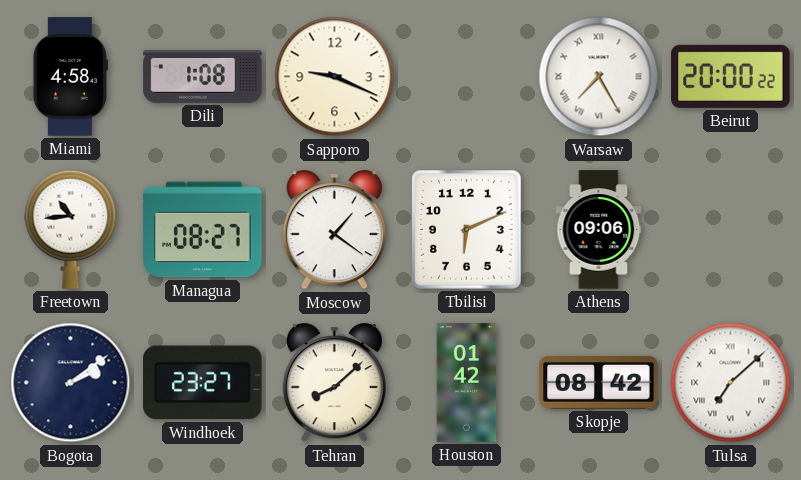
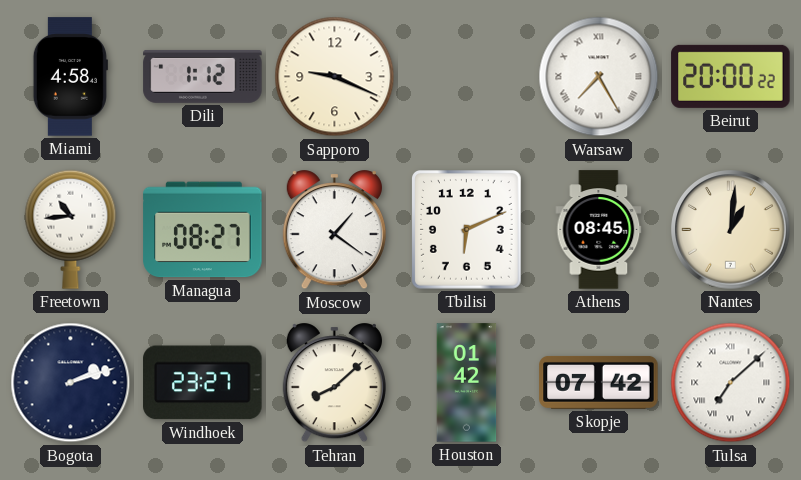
Dili: 1:08 -> 1:12 (203, 76)
Athens: 09:06 -> 08:45 (599, 230)
Nantes: none -> 1:01 (731, 230)
Bogota: 2:09 -> 2:12 (71, 383)
Skopje: 08:42 -> 07:42 (599, 382)
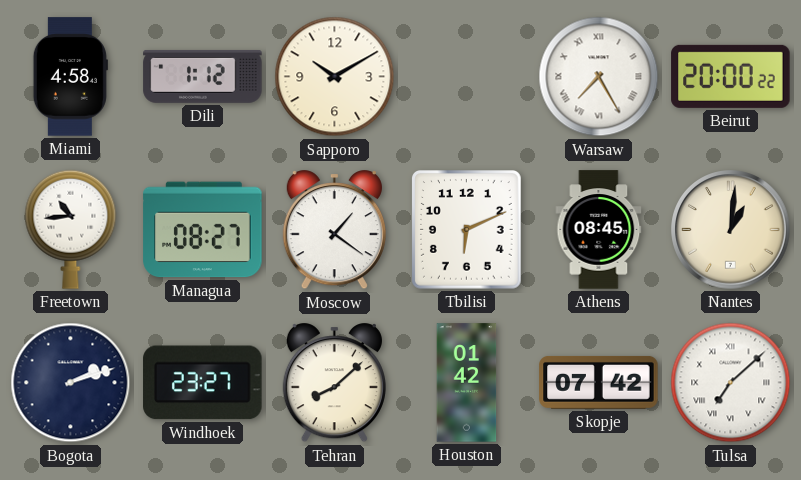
Sapporo: 9:19 -> 10:10 (335, 77)
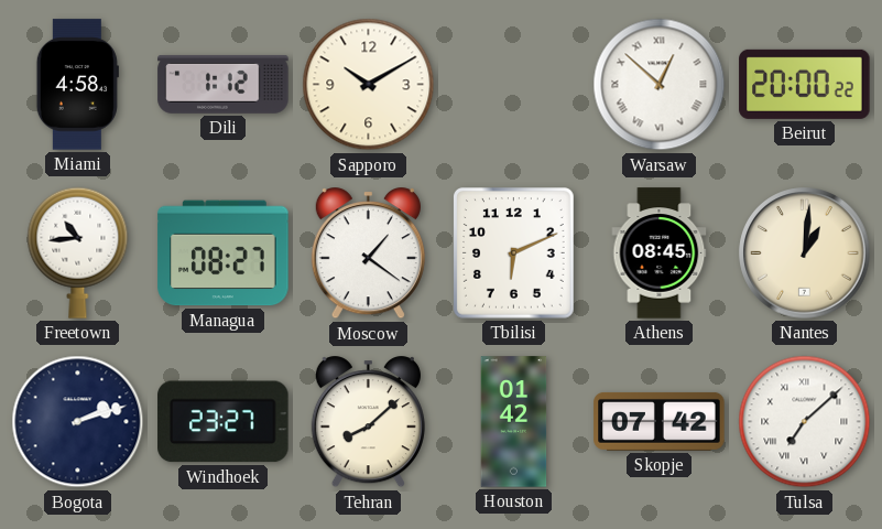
Warsaw: 7:25 -> 12:52 (660, 85)
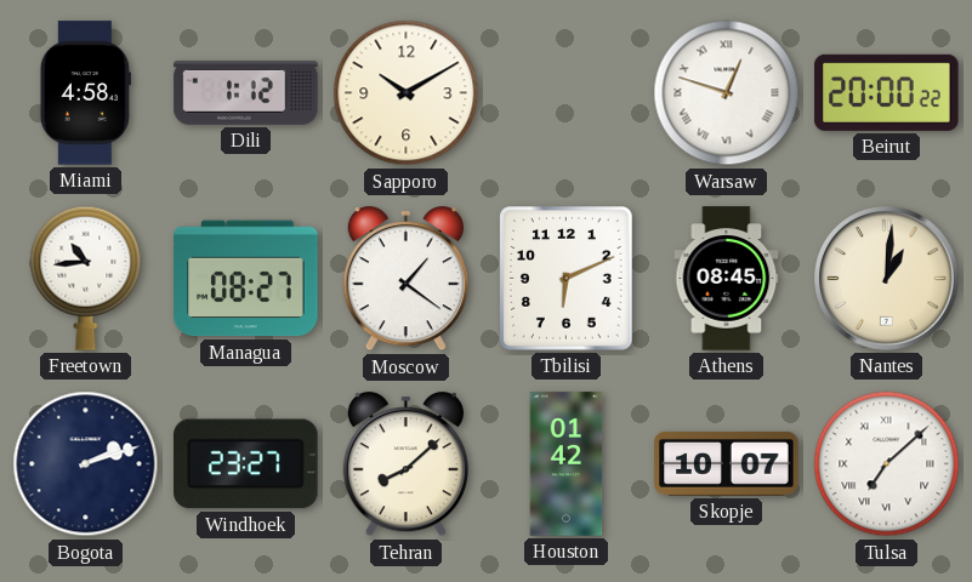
Warsaw: 12:52 -> 12:48 (727, 93)
Skopje: 07:42 -> 10:07 (727, 463)
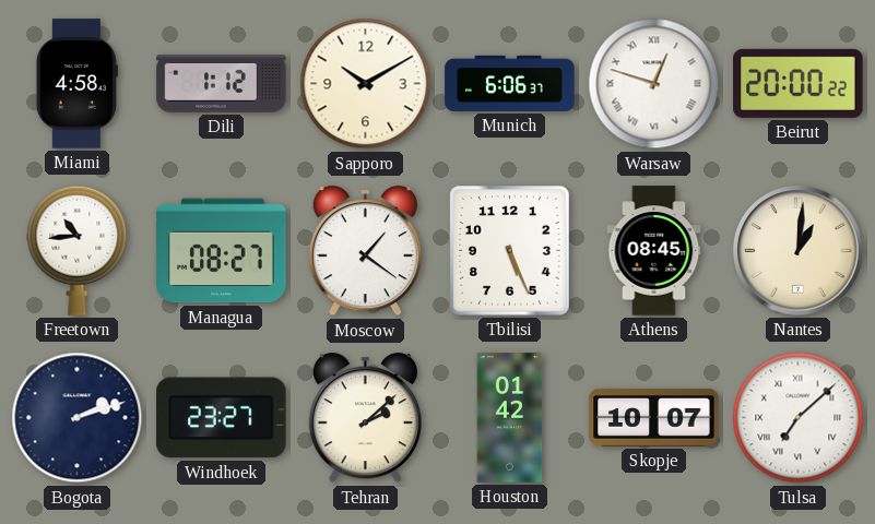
Munich: none -> 6:06 (510, 83)
Tbilisi: 6:11 -> 5:26 (510, 251)
Tehran: 8:08 -> 2:08 (365, 418)
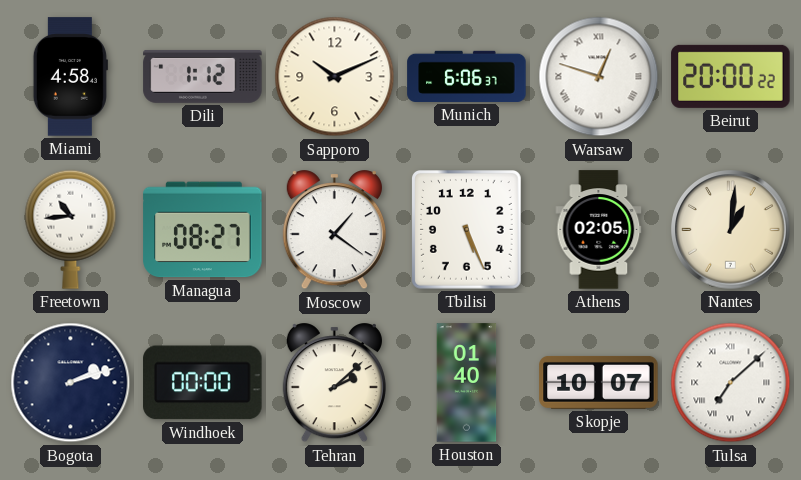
Sapporo: 10:10 -> 10:11 (335, 77)
Athens: 08:45 -> 02:05 (599, 230)
Windhoek: 23:27 -> 00:00 (203, 383)
Houston: 01:42 -> 01:40 (467, 383)
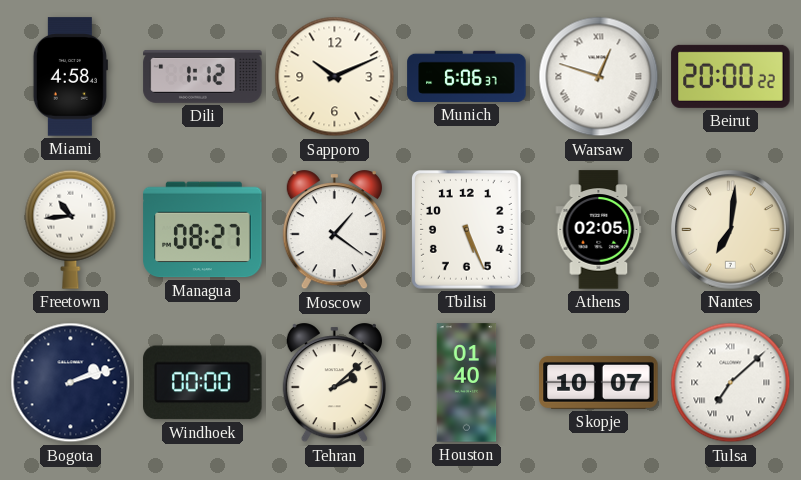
Nantes: 1:01 -> 7:01 (731, 230)
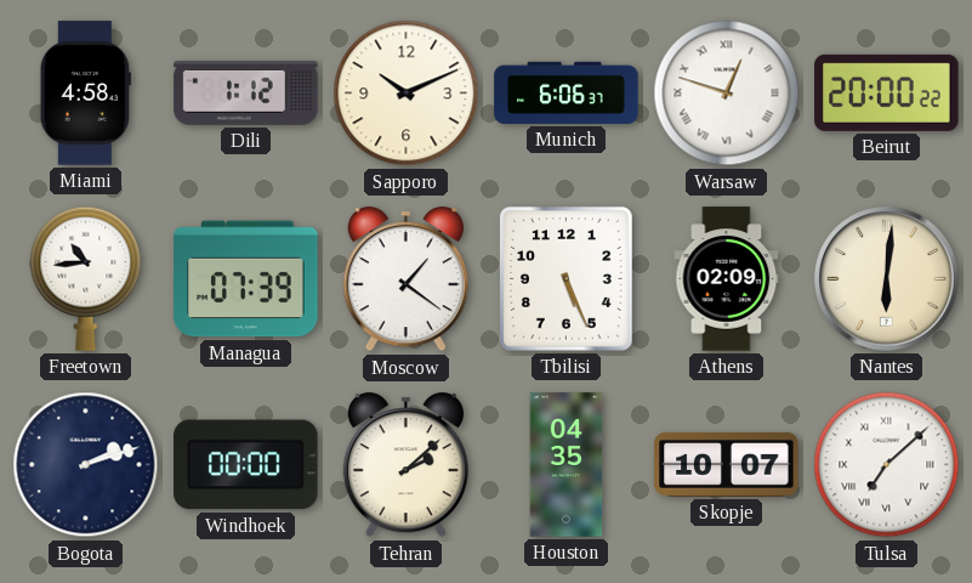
Managua: 08:27 -> 07:39 (246, 279)
Athens: 02:05 -> 02:09 (727, 279)
Nantes: 7:01 -> 6:01 (887, 279)
Houston: 01:40 -> 04:35 (567, 465)
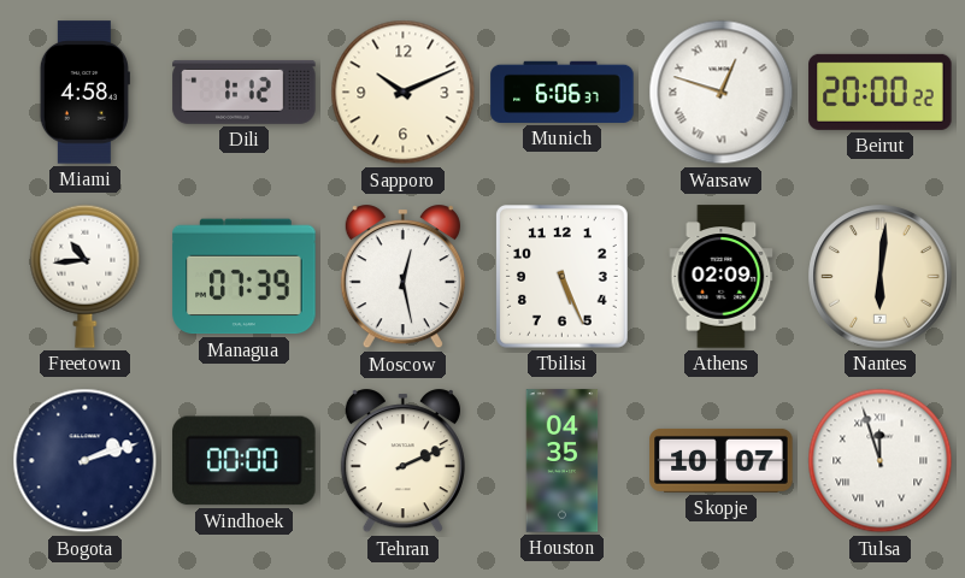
Moscow: 1:21 -> 12:28 (402, 277)
Tehran: 2:08 -> 2:11 (402, 461)
Tulsa: 7:08 -> 11:57 (881, 461)
